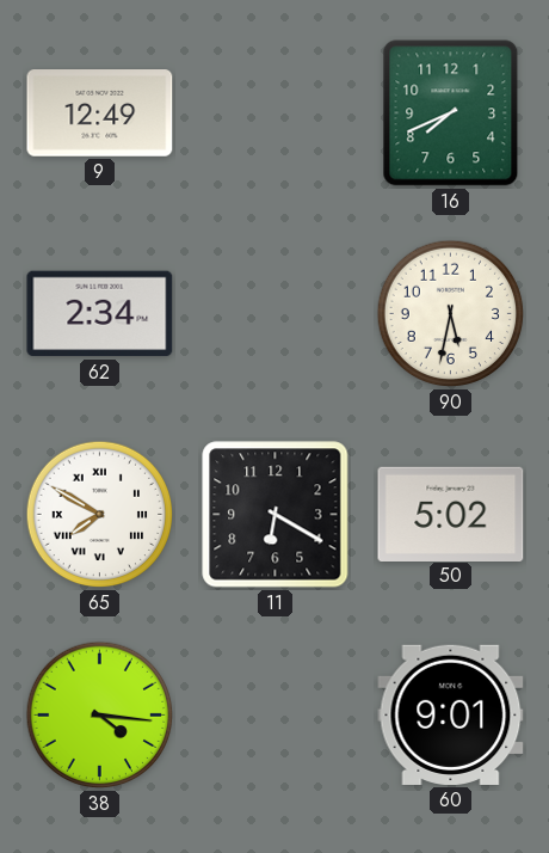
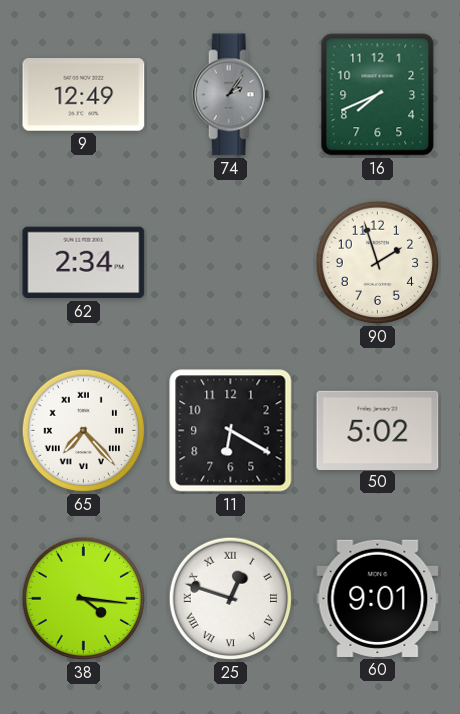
74: none -> 2:06 (231, 95)
90: 5:32 -> 1:57 (378, 263)
65: 7:50 -> 7:23 (84, 431)
25: none -> 12:48 (231, 599)
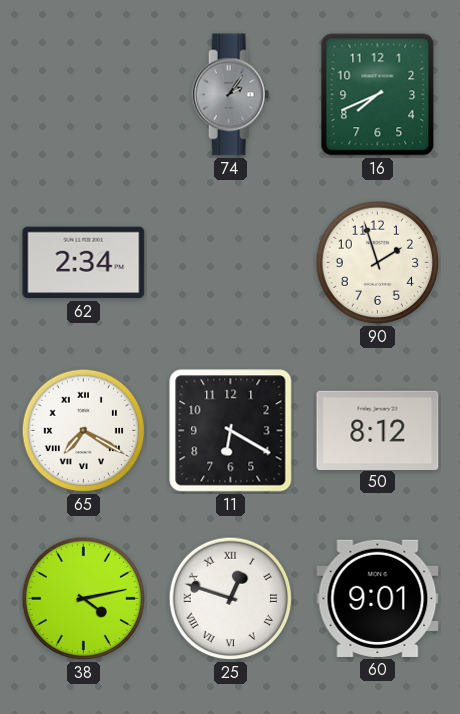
9: 12:49 -> none (84, 95)
65: 7:23 -> 7:20 (84, 431)
50: 5:02 -> 8:12 (378, 430)
38: 4:16 -> 4:13 (84, 599)
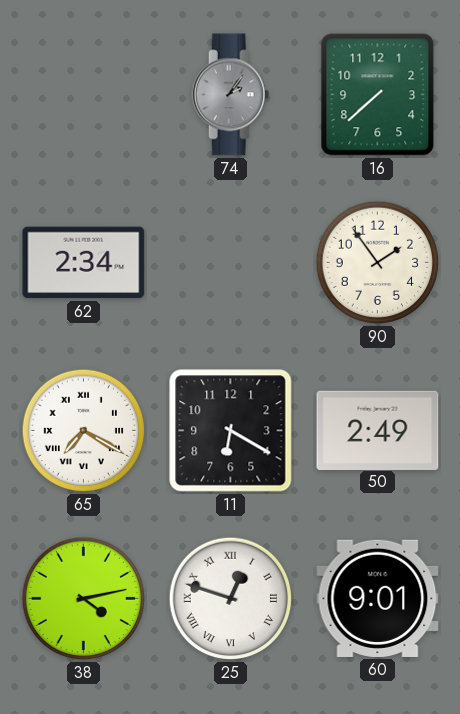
16: 7:41 -> 7:38 (378, 95)
90: 1:57 -> 1:54 (378, 263)
50: 8:12 -> 2:49 (378, 430)
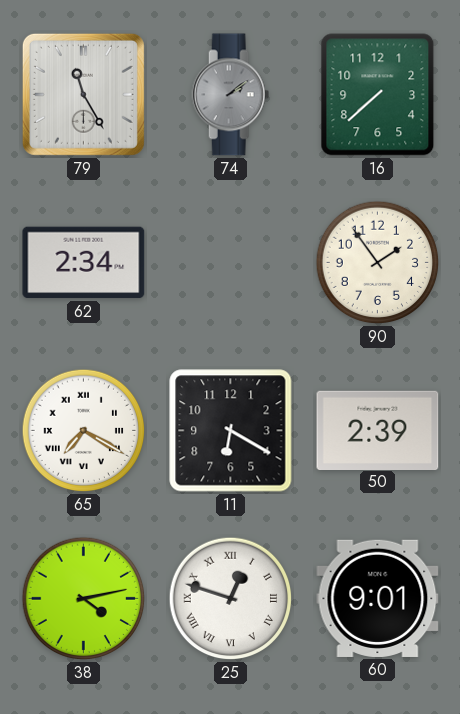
79: none -> 11:25 (83, 94)
74: 2:06 -> 2:09 (231, 95)
50: 2:49 -> 2:39 (378, 430)
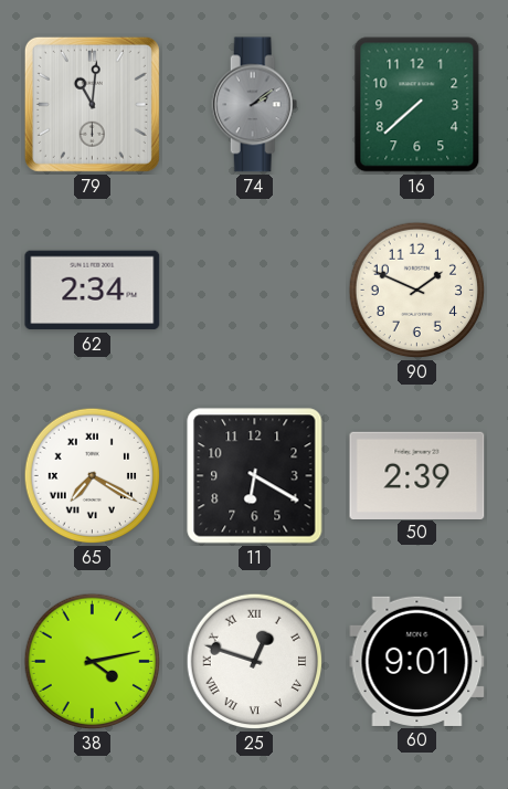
79: 11:25 -> 11:01 (92, 104)
90: 1:54 -> 1:49 (417, 291)
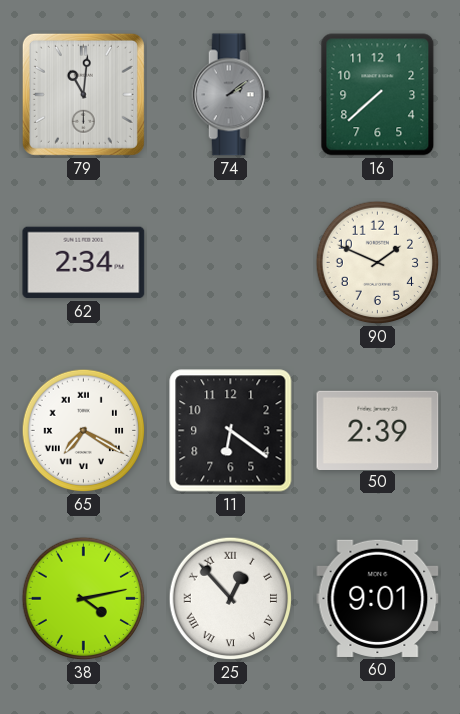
11: 6:20 -> 6:21 (231, 431)
25: 12:48 -> 12:53 (231, 599)
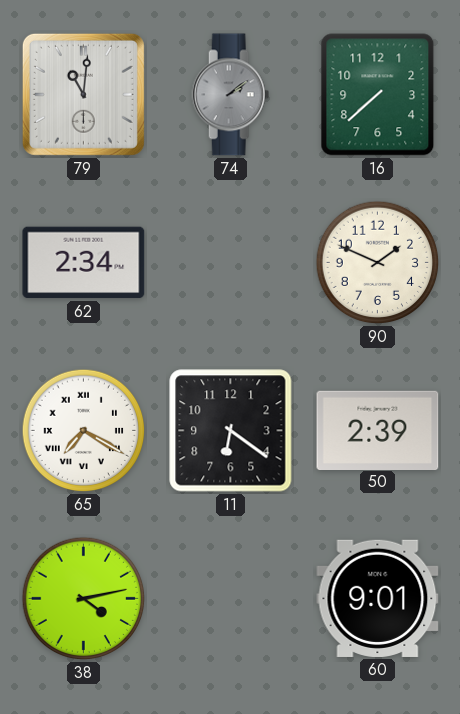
25: 12:53 -> none (231, 599)
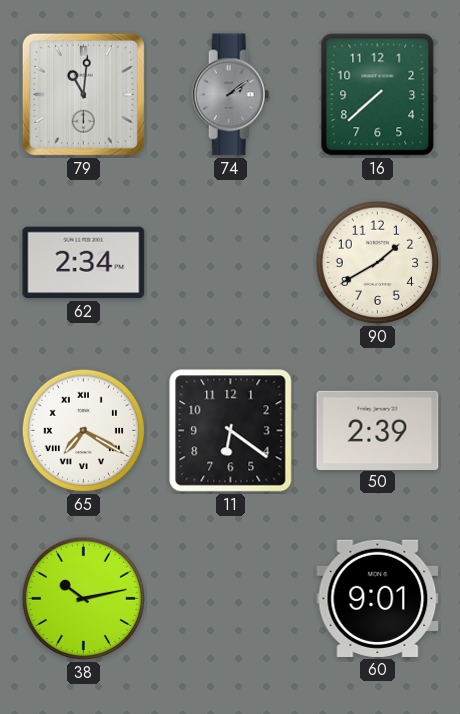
90: 1:49 -> 1:40 (378, 263)
38: 4:13 -> 10:13 (84, 599)
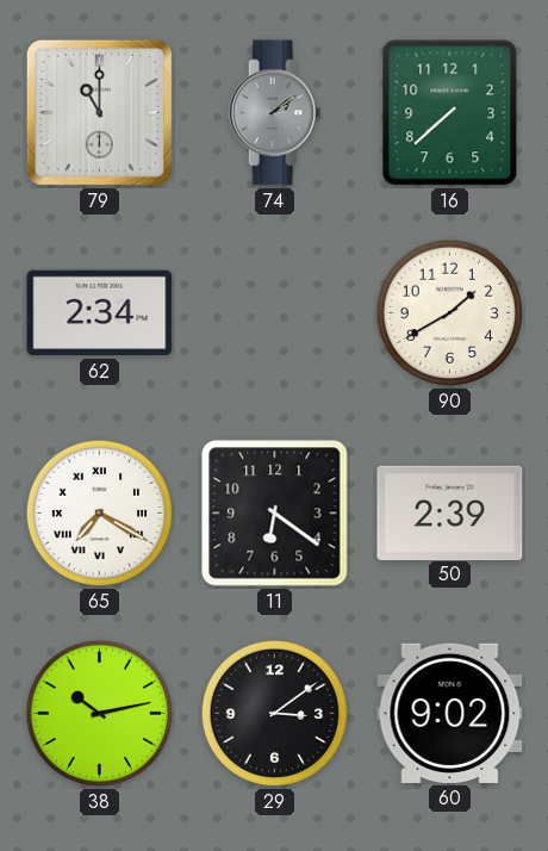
79: 11:01 -> 11:00 (99, 112)
29: none -> 3:09 (275, 714)
60: 9:01 -> 9:02 (450, 713)
